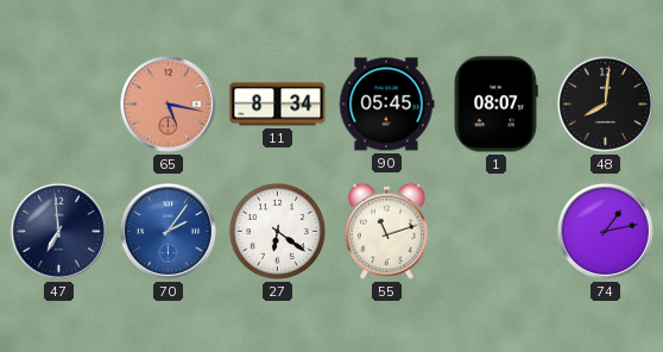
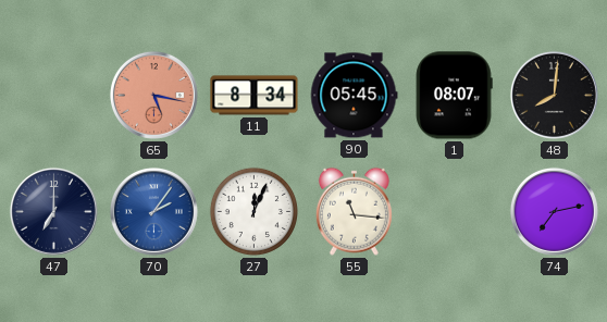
47: 6:59 -> 7:00 (53, 211)
27: 6:21 -> 12:04 (253, 211)
55: 11:12 -> 11:16 (354, 211)
74: 1:13 -> 7:13 (554, 211)
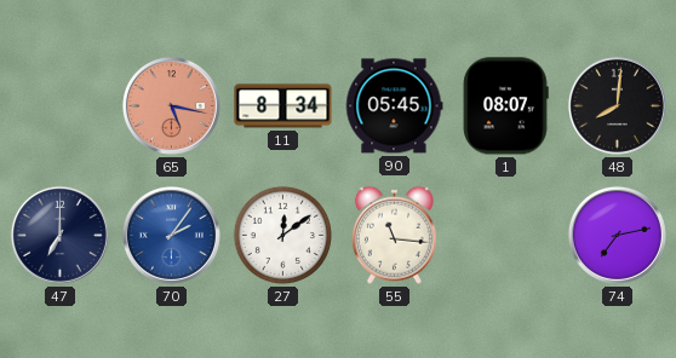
27: 12:04 -> 12:09 (282, 235)
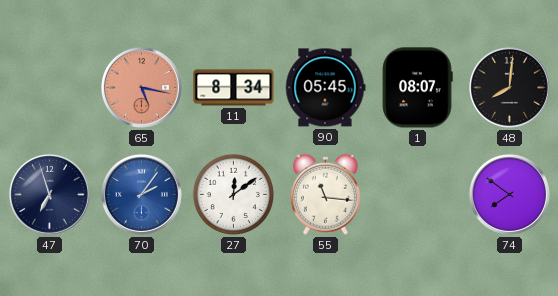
47: 7:00 -> 6:57 (49, 194)
74: 7:13 -> 7:51 (509, 194)
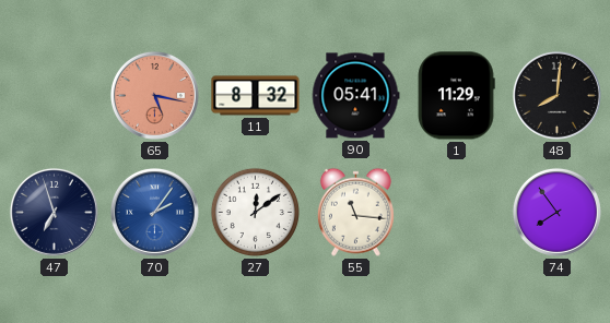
11: 8:34 -> 8:32 (256, 96)
90: 05:45 -> 05:41 (355, 96)
1: 08:07 -> 11:29 (456, 96)
74: 7:51 -> 7:54 (556, 212)
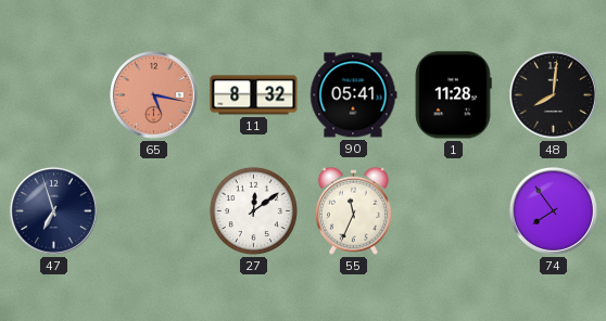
1: 11:29 -> 11:28 (453, 95)
70: 2:06 -> none (154, 212)
55: 11:16 -> 11:34 (353, 210)
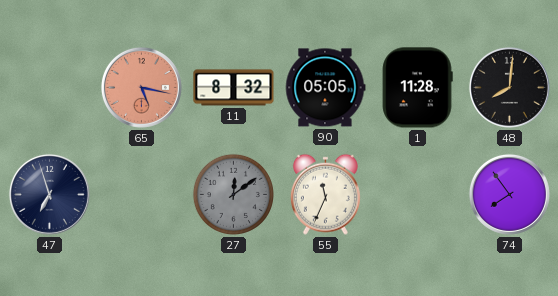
90: 05:41 -> 05:05 (325, 88)
27 dial: white -> grey (233, 194)
